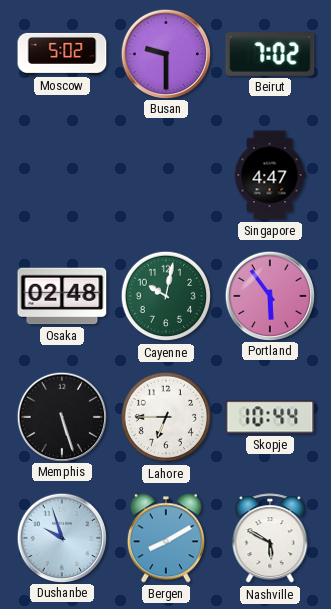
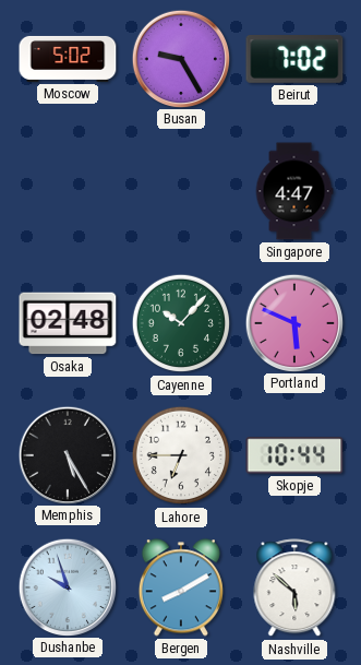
Busan: 9:30 -> 9:25 (180, 58)
Cayenne: 10:02 -> 10:07 (181, 323)
Portland: 5:54 -> 5:49 (293, 322)
Memphis: 5:27 -> 5:25 (67, 454)
Nashville: 5:50 -> 5:52 (294, 589)
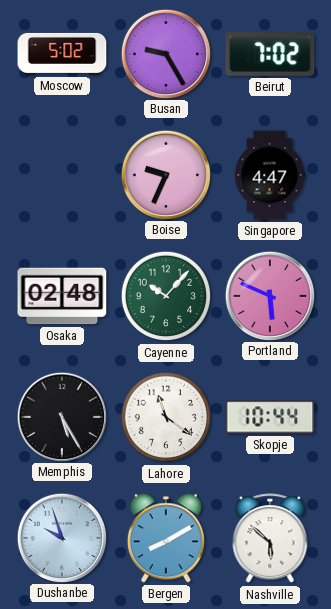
Boise: none -> 9:34 (165, 174)
Lahore: 6:45 -> 11:21 (166, 417)
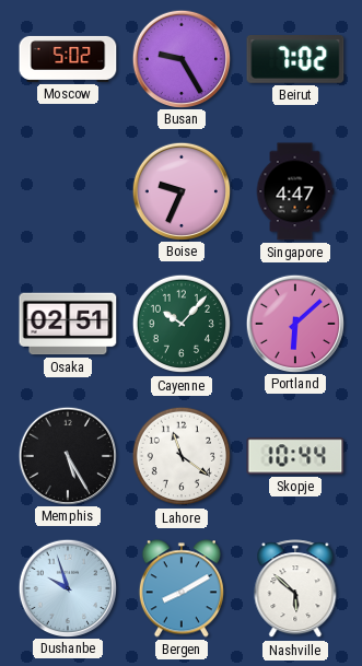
Osaka: 02:48 -> 02:51 (68, 324)
Portland: 5:49 -> 6:08 (294, 323)
